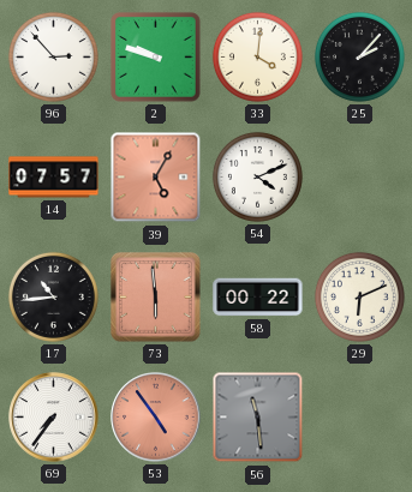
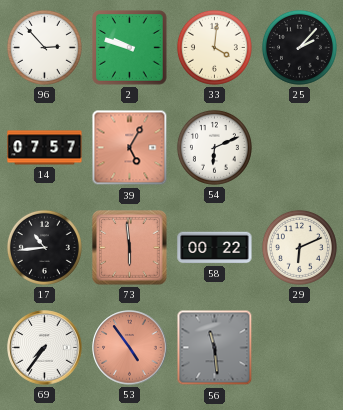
54: 4:11 -> 6:11 (214, 147)
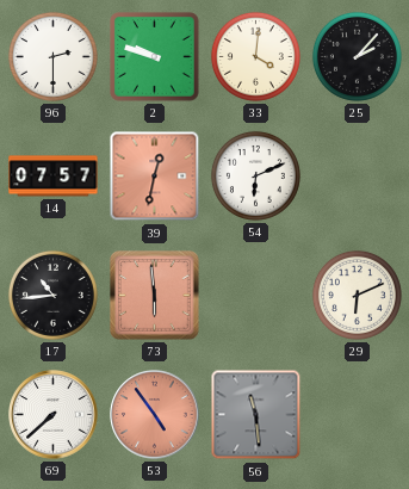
96: 2:53 -> 2:30 (52, 56)
39: 5:05 -> 12:32 (155, 177)
58: 00:22 -> none (215, 248)
69: 7:36 -> 7:38 (54, 415)
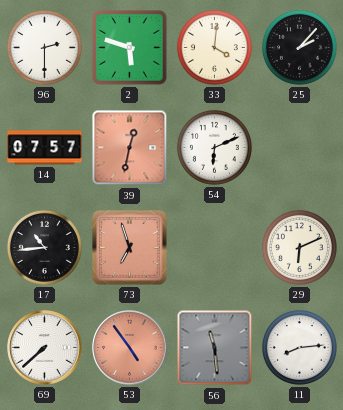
2: 9:48 -> 5:48 (130, 48)
73: 5:59 -> 6:57 (130, 248)
11: none -> 8:14 (299, 347)
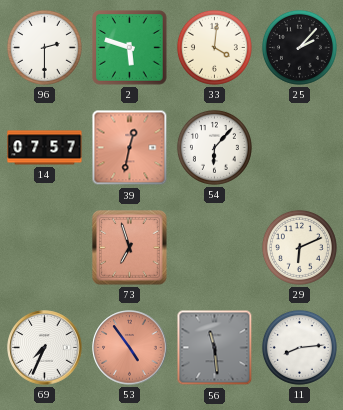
54: 6:11 -> 6:07 (214, 147)
17: 10:44 -> none (44, 247)
69: 7:38 -> 7:34 (45, 348)
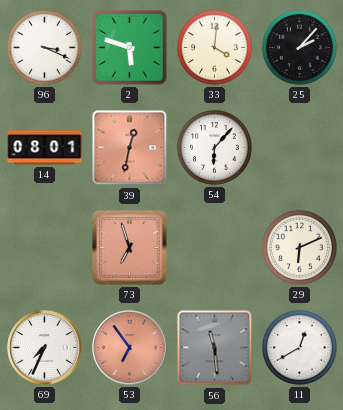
96: 2:30 -> 3:19 (44, 47)
14: 07:57 -> 08:01 (45, 148)
53: 4:54 -> 6:54 (130, 348)
11: 8:14 -> 12:40 (299, 347)
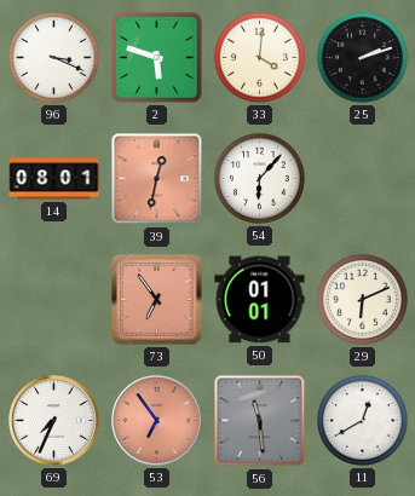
25: 2:07 -> 2:12 (362, 57)
73: 6:57 -> 6:54 (157, 300)
50: none -> 01:01 (260, 300)
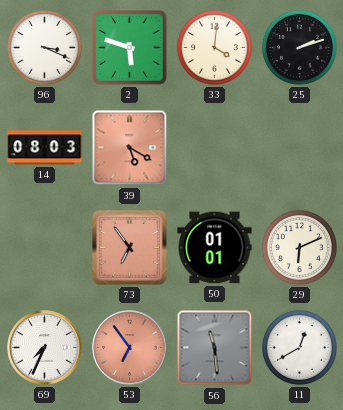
14: 08:01 -> 08:03 (45, 148)
39: 12:32 -> 5:20 (130, 148)
54: 6:07 -> none (259, 178)
